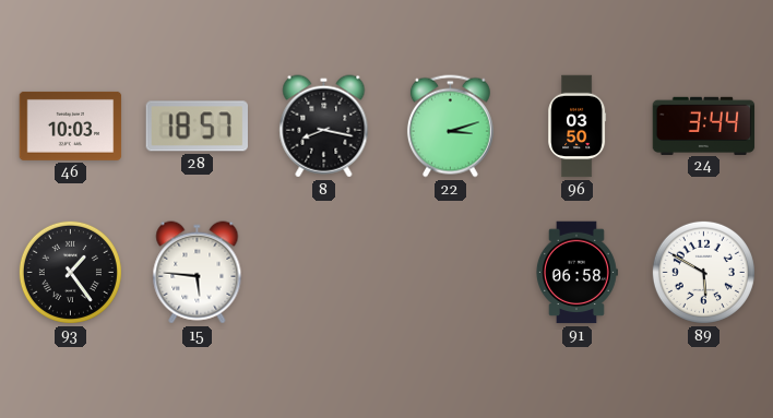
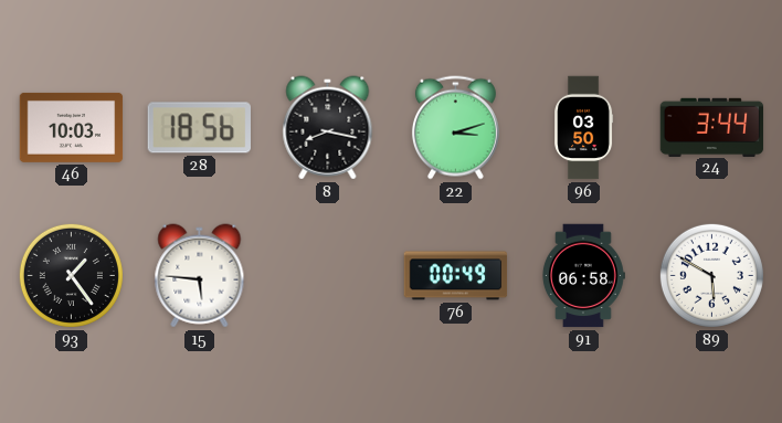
28: 18:57 -> 18:56 (199, 128)
76: none -> 00:49 (456, 276)
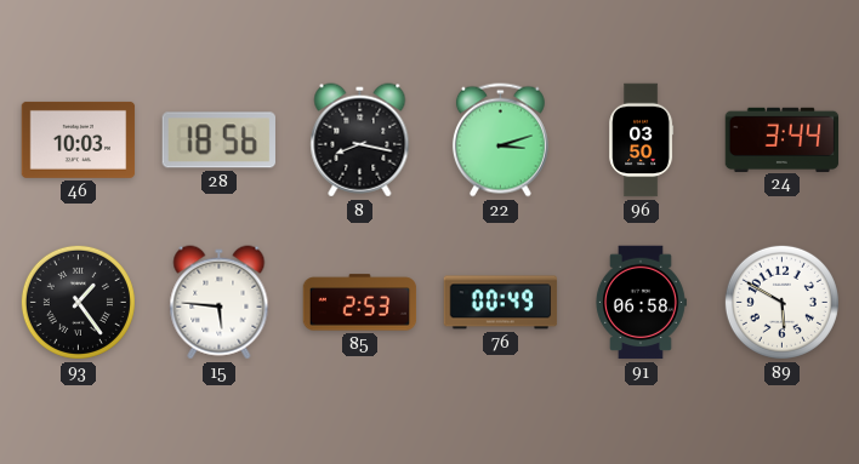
85: none -> 2:53 (360, 303)
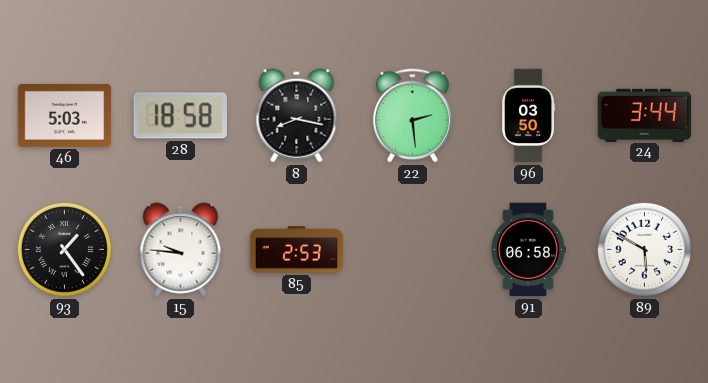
46: 10:03 -> 5:03 (65, 115)
28: 18:56 -> 18:58 (180, 116)
22: 3:12 -> 2:29 (412, 116)
15: 5:46 -> 9:46 (181, 250)
76: 00:49 -> none (501, 303)
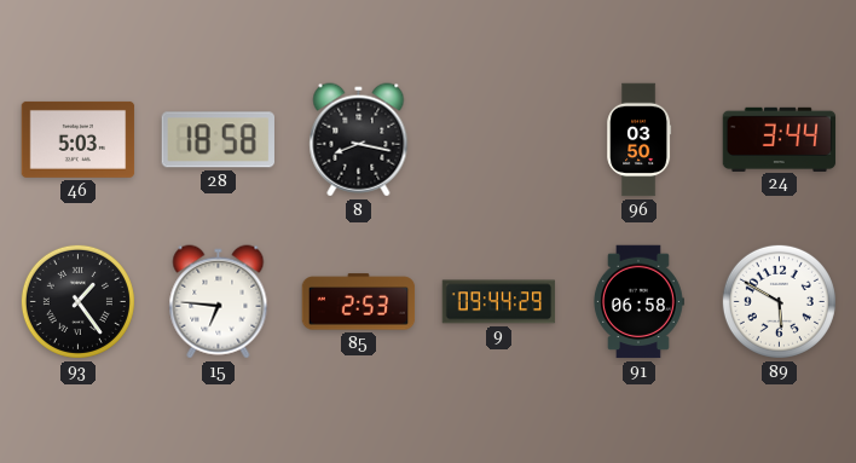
22: 2:29 -> none (412, 116)
15: 9:46 -> 6:46 (219, 302)
9: none -> 09:44 (499, 302)
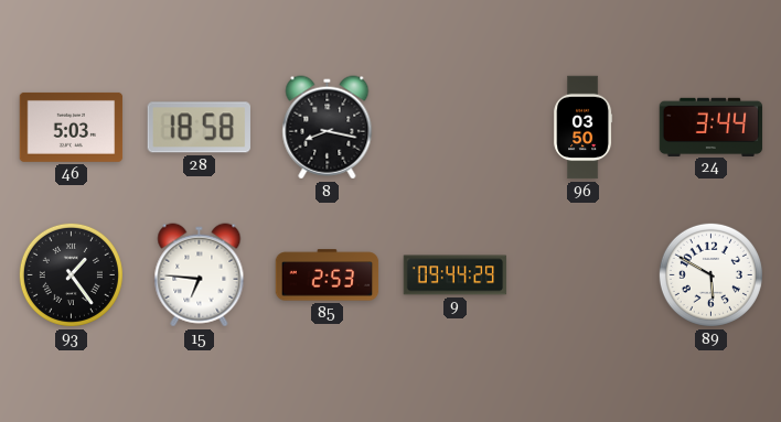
91: 06:58 -> none (640, 302)
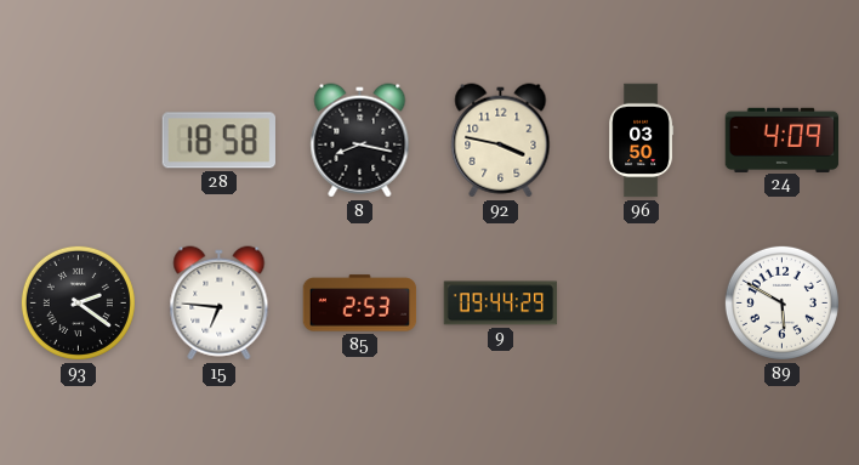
46: 5:03 -> none (72, 127)
92: none -> 3:47 (501, 141)
24: 3:44 -> 4:09 (783, 140)
93: 1:24 -> 2:21 (78, 302)
